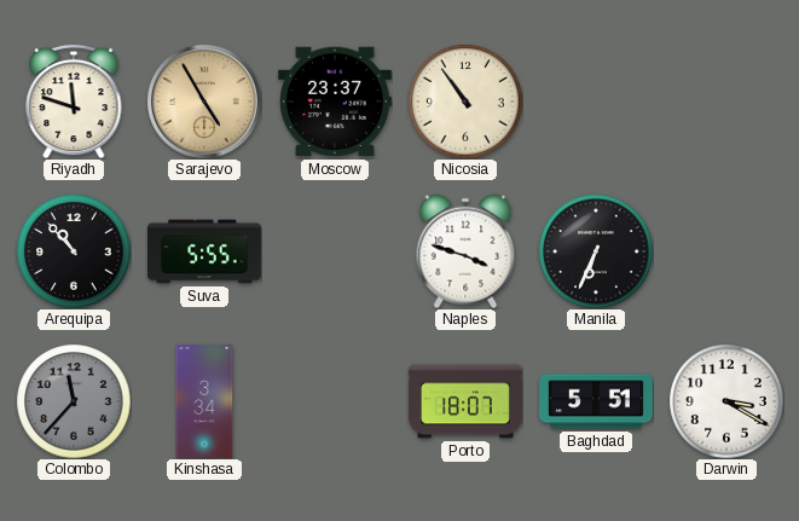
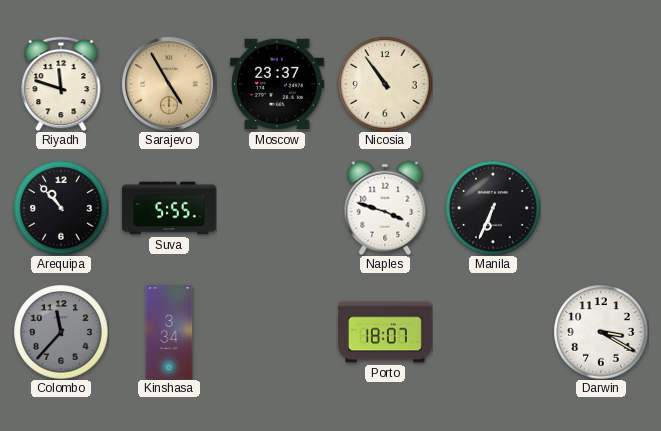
Baghdad: 5:51 -> none (596, 401)
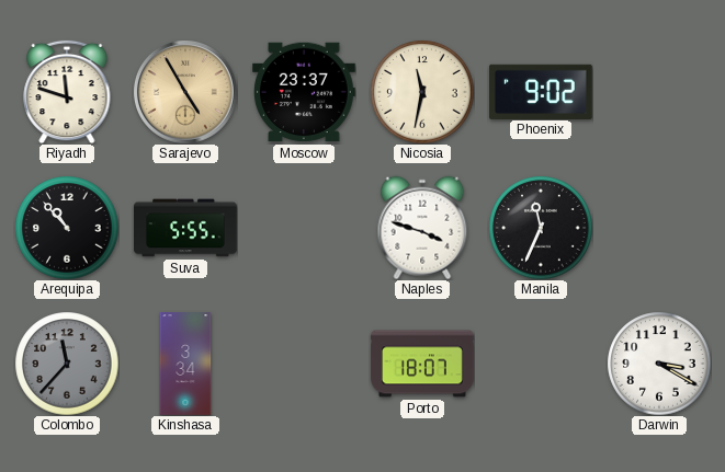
Nicosia: 10:54 -> 11:32 (422, 92)
Phoenix: none -> 9:02 (542, 91)
Manila: 6:34 -> 11:34 (541, 228)
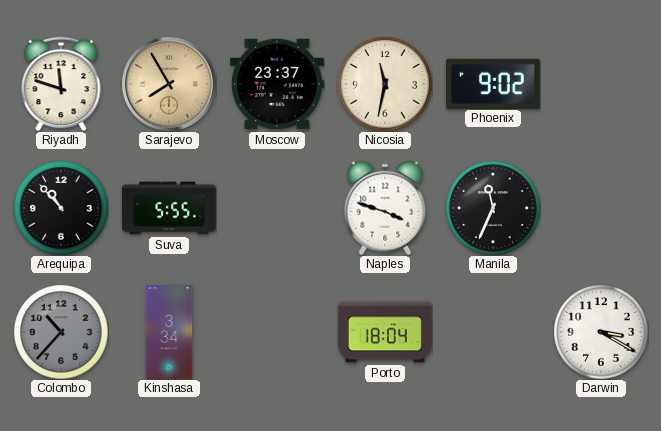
Sarajevo: 4:55 -> 7:55 (169, 84)
Colombo: 11:37 -> 10:37 (61, 332)
Porto: 18:07 -> 18:04 (385, 332)
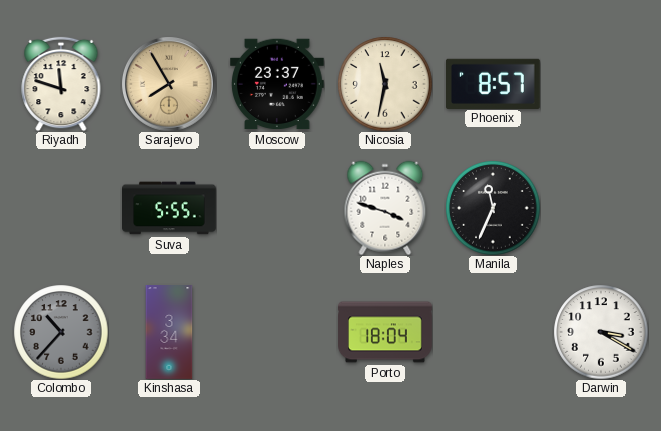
Phoenix: 9:02 -> 8:57 (494, 83)
Arequipa: 10:53 -> none (61, 208)
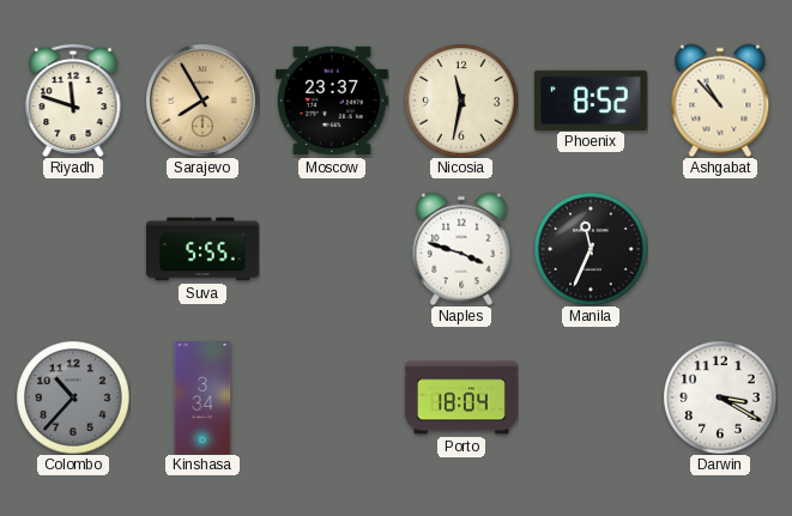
Phoenix: 8:57 -> 8:52 (592, 99)
Ashgabat: none -> 10:53 (720, 101)
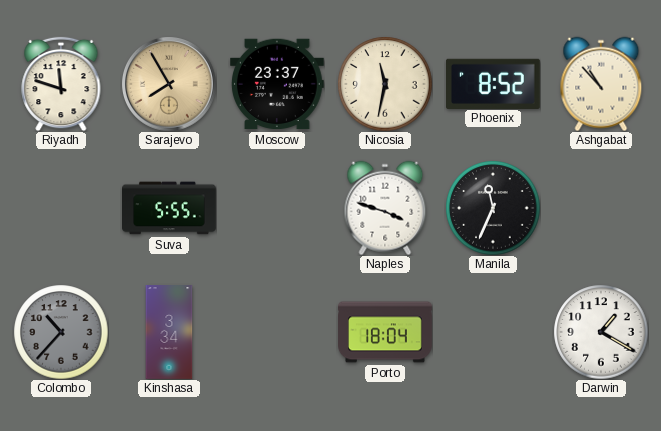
Darwin: 3:20 -> 1:20 (601, 332)
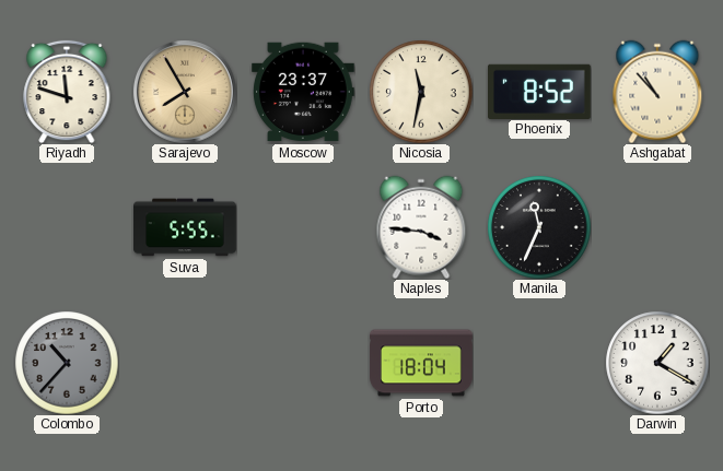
Naples: 3:48 -> 3:46 (421, 227)
Kinshasa: 3:34 -> none (169, 332)
